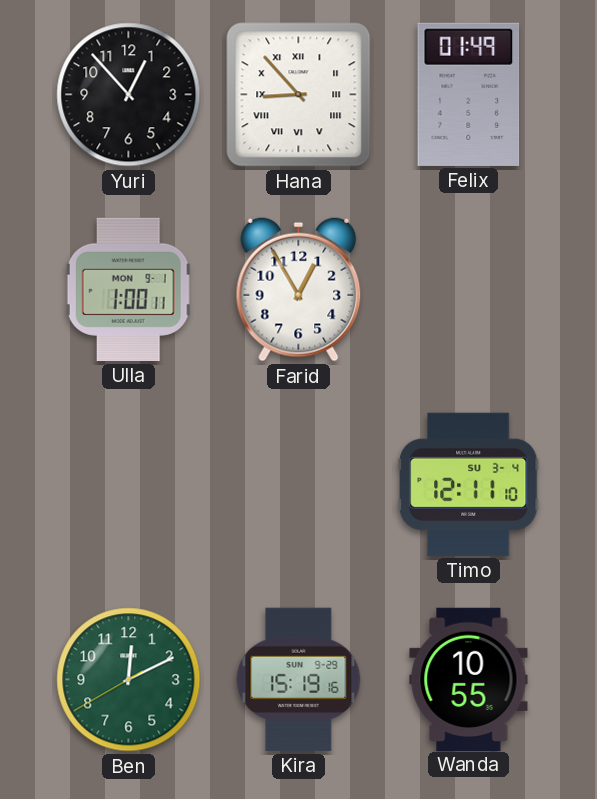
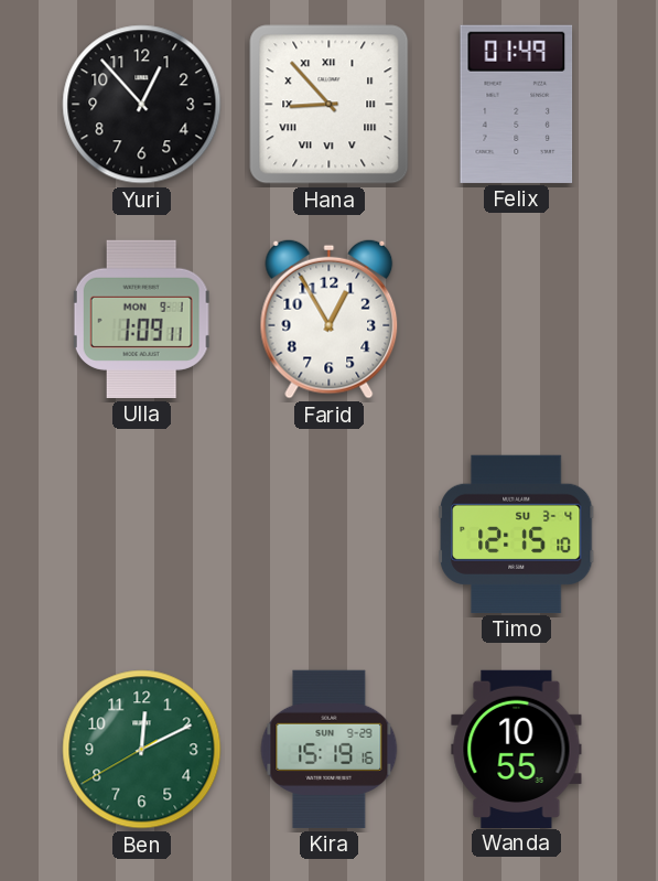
Ulla: 1:00 -> 1:09 (142, 319)
Timo: 12:11 -> 12:15 (517, 534)
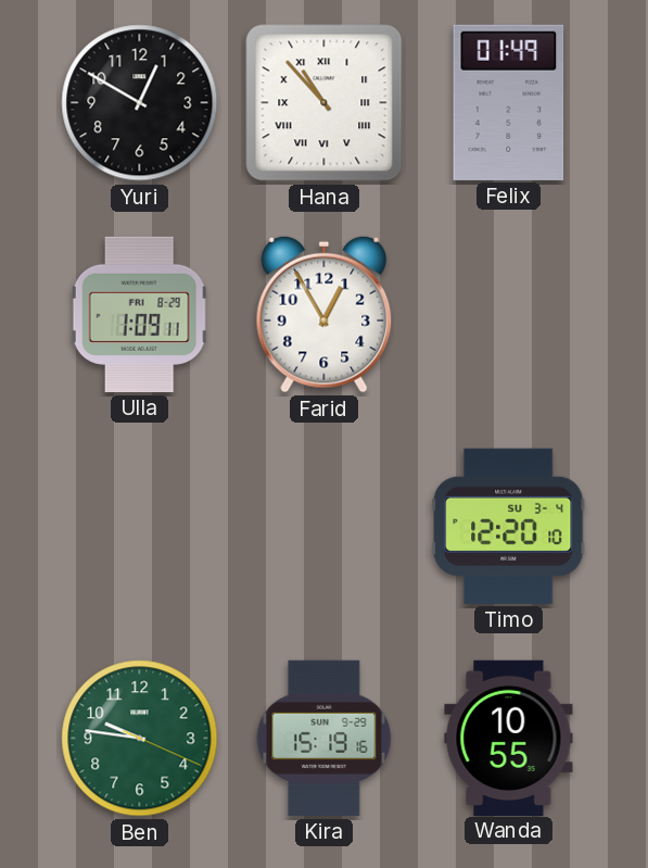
Yuri: 12:53 -> 12:50 (140, 103)
Hana: 8:53 -> 10:53 (325, 103)
Ulla date: MON 9-1 -> FRI 8-29 (140, 314)
Timo: 12:15 -> 12:20 (509, 526)
Ben: 12:10 -> 9:46 (140, 739)
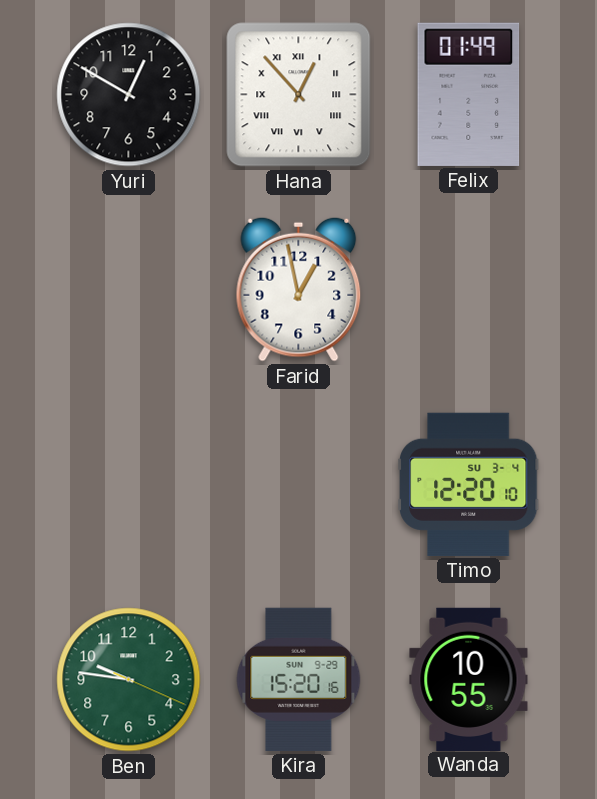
Hana: 10:53 -> 12:53 (299, 95)
Ulla: 1:09 -> none (140, 314)
Farid: 12:55 -> 12:58 (299, 289)
Kira: 15:19 -> 15:20 (299, 679)
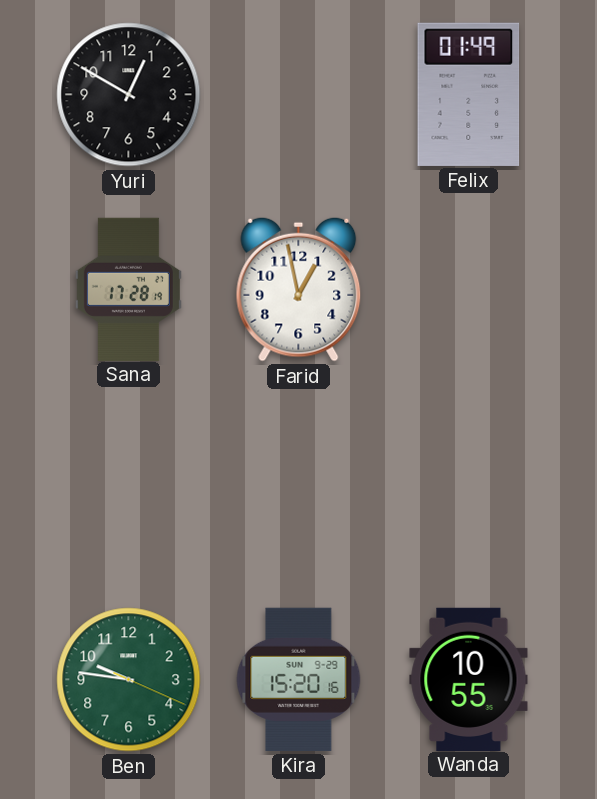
Hana: 12:53 -> none (299, 95)
Sana: none -> 17:28 (128, 289)
Timo: 12:20 -> none (469, 484)
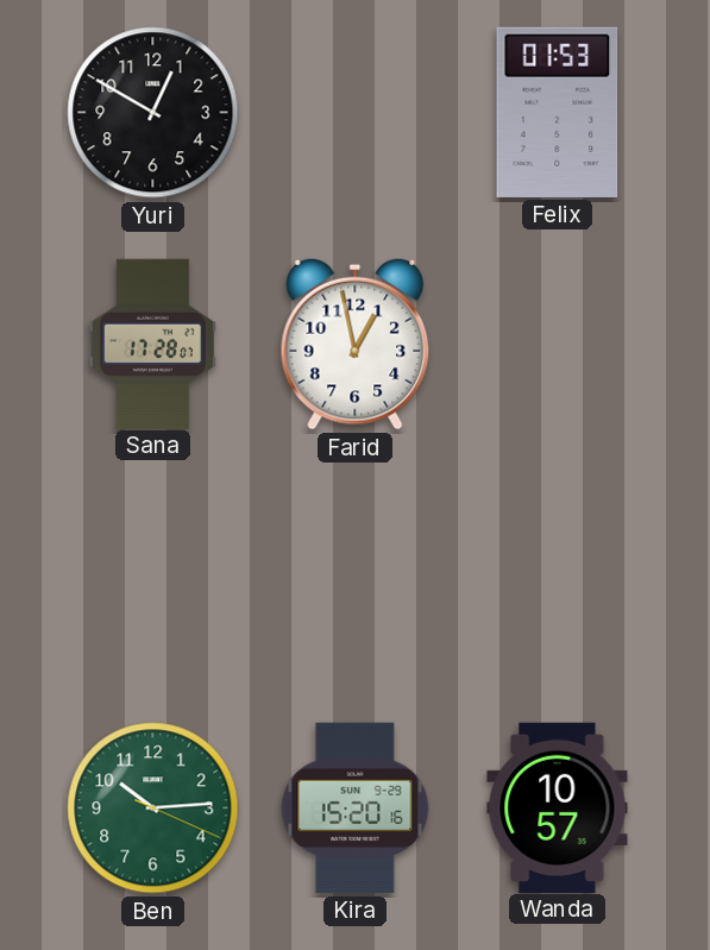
Felix: 01:49 -> 01:53 (558, 112)
Sana: 17:28:19 -> 17:28:07 (152, 344)
Ben: 9:46 -> 10:14 (153, 809)
Wanda: 10:55 -> 10:57 (558, 807)
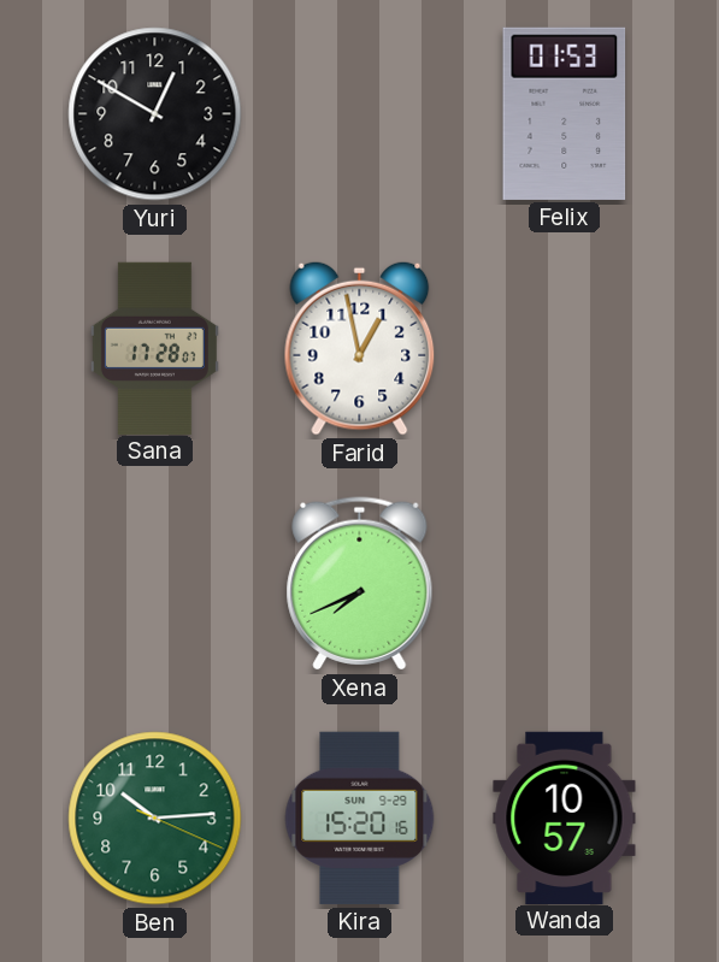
Xena: none -> 7:41 (360, 584)
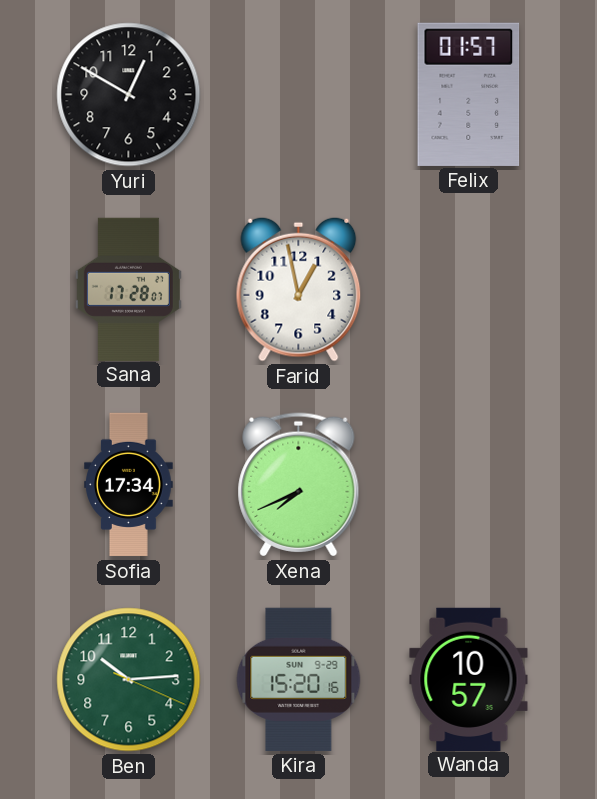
Felix: 01:53 -> 01:57 (469, 94)
Sofia: none -> 17:34 (129, 485)
